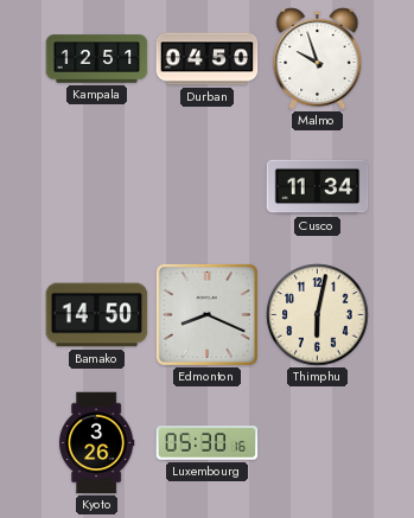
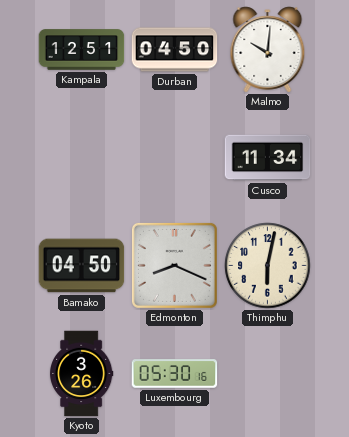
Malmo: 9:57 -> 10:01 (268, 50)
Bamako: 14:50 -> 04:50 (82, 266)
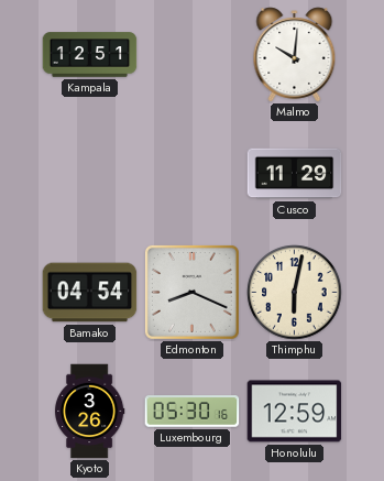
Durban: 04:50 -> none (175, 50)
Cusco: 11:34 -> 11:29 (295, 174)
Bamako: 04:50 -> 04:54 (90, 293)
Honolulu: none -> 12:59 (295, 412)
